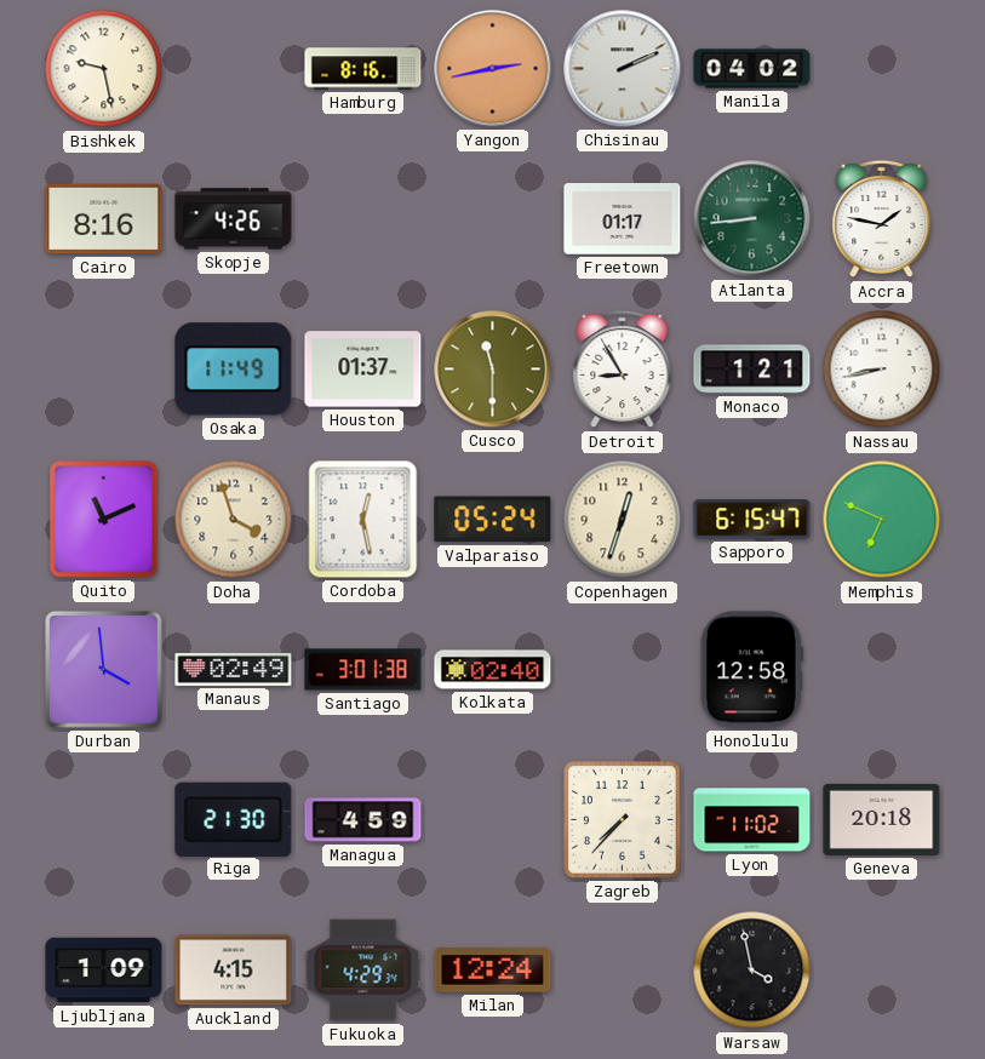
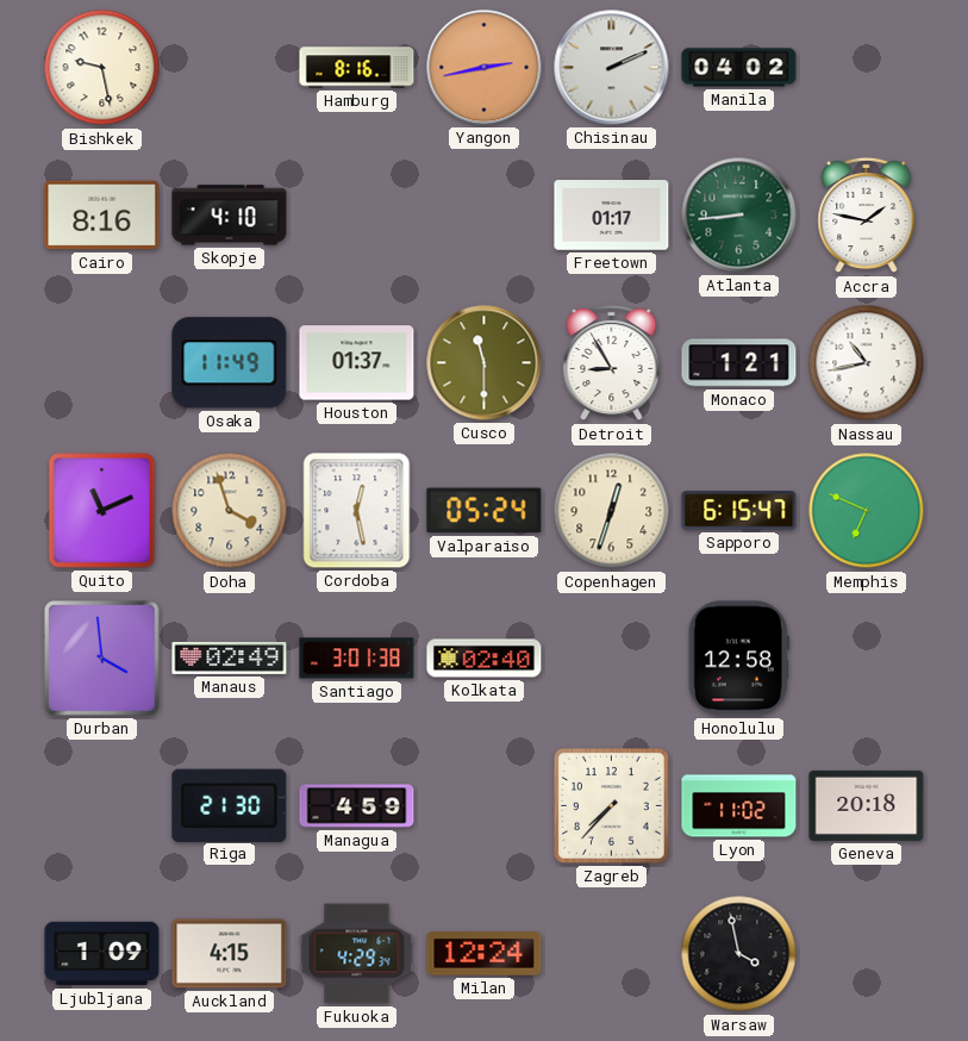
Skopje: 4:26 -> 4:10 (230, 216)
Nassau: 8:43 -> 10:43 (867, 363)
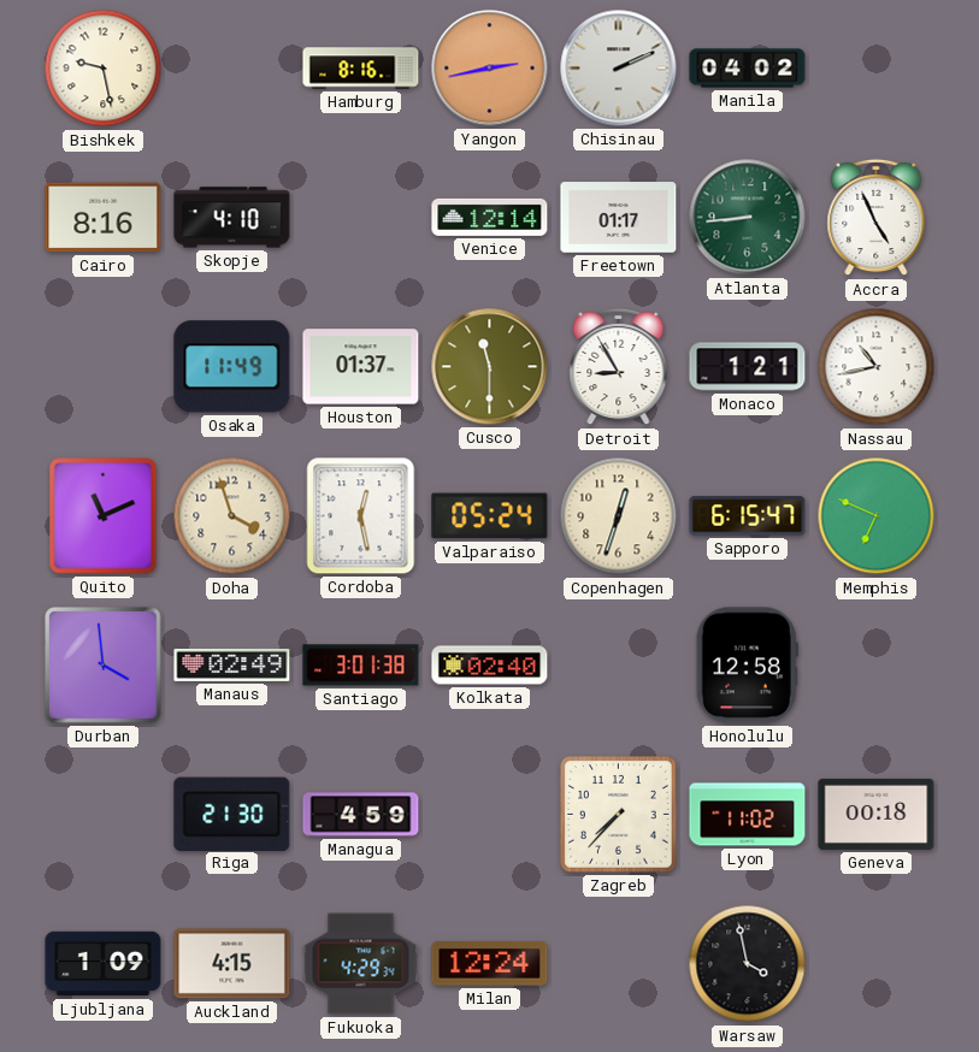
Venice: none -> 12:14 (490, 217)
Accra: 1:47 -> 4:56 (877, 218)
Geneva: 20:18 -> 00:18 (877, 814)
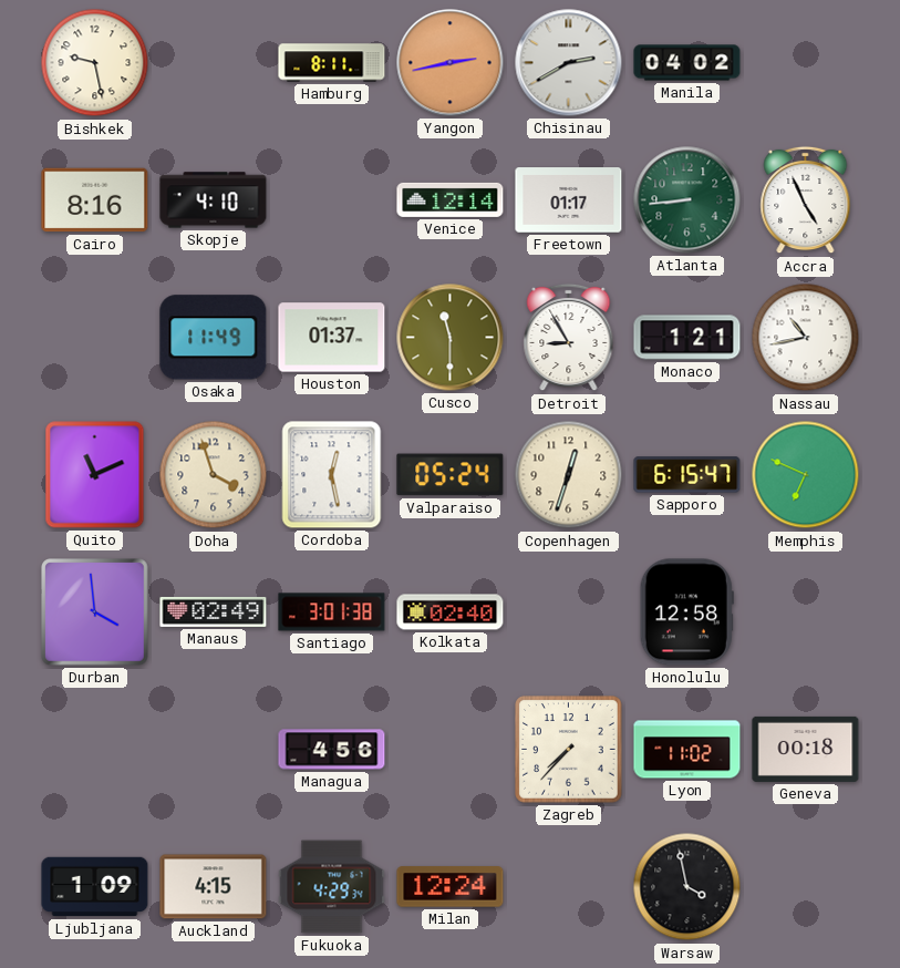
Hamburg: 8:16 -> 8:11 (332, 63)
Chisinau: 2:11 -> 2:40 (569, 63)
Riga: 21:30 -> none (232, 814)
Managua: 4:59 -> 4:56 (332, 750)
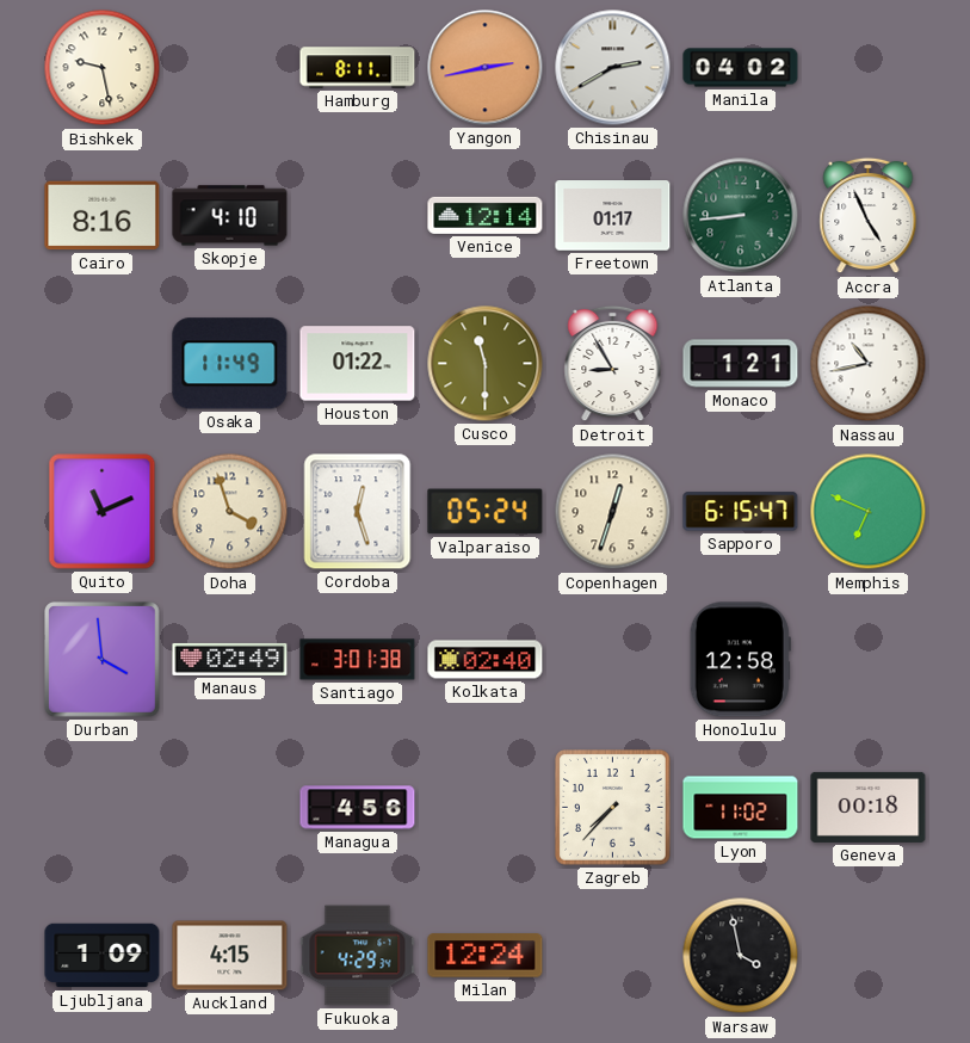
Houston: 01:37 -> 01:22 (358, 364)
Cordoba: 12:28 -> 12:27 (358, 512)
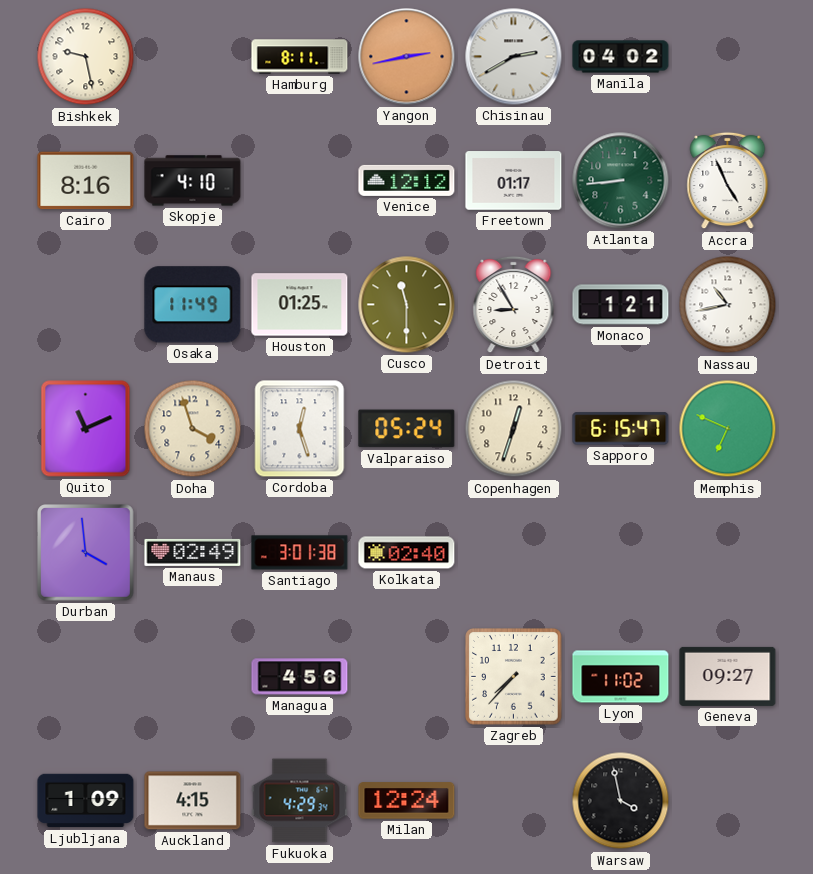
Venice: 12:14 -> 12:12 (407, 180)
Houston: 01:22 -> 01:25 (300, 305)
Honolulu: 12:58 -> none (740, 660)
Geneva: 00:18 -> 09:27 (728, 676)
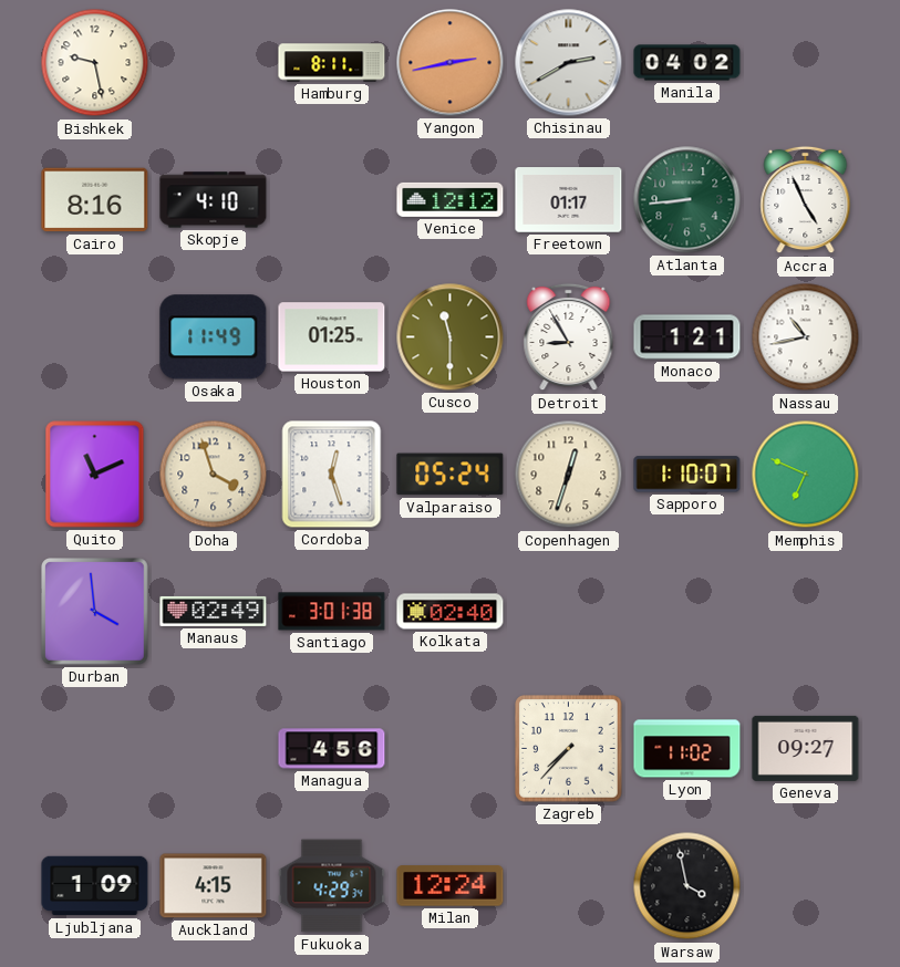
Sapporo: 6:15 -> 1:10 (687, 475)
